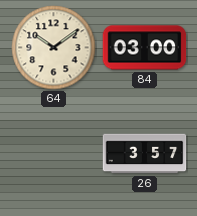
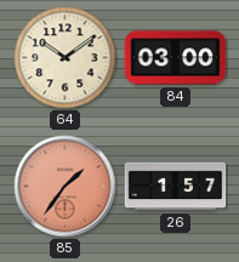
85: none -> 1:36 (66, 187)
26: 3:57 -> 1:57 (176, 187)
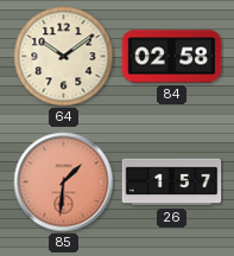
84: 03:00 -> 02:58 (172, 57)
85: 1:36 -> 1:31 (64, 183)
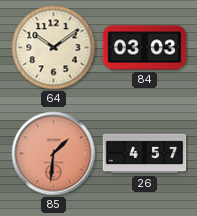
84: 02:58 -> 03:03 (145, 48)
26: 1:57 -> 4:57 (145, 154)
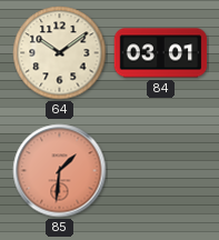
84: 03:03 -> 03:01 (161, 53)
26: 4:57 -> none (145, 154)
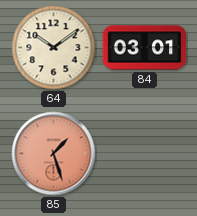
85: 1:31 -> 1:27 (54, 154)
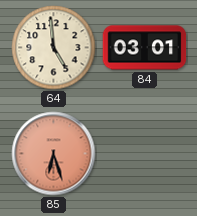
64: 10:09 -> 4:59 (54, 48)
85: 1:27 -> 6:27 (54, 154)
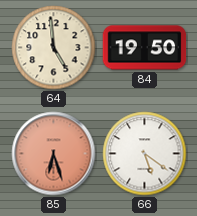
84: 03:01 -> 19:50 (145, 48)
66: none -> 5:21 (145, 154)
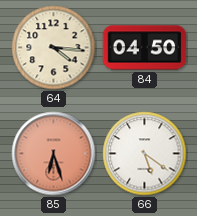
64: 4:59 -> 4:16 (54, 48)
84: 19:50 -> 04:50 (145, 48)
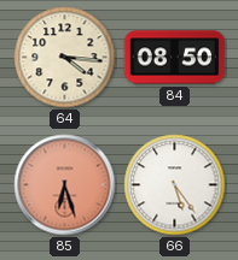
84: 04:50 -> 08:50 (175, 58)
66: 5:21 -> 5:24 (175, 185)
